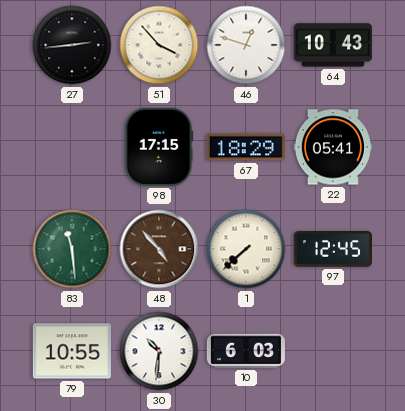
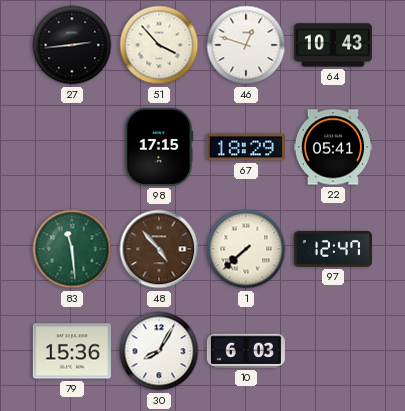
97: 12:45 -> 12:47 (333, 250)
79: 10:55 -> 15:36 (72, 351)
30: 10:31 -> 8:05 (159, 351)
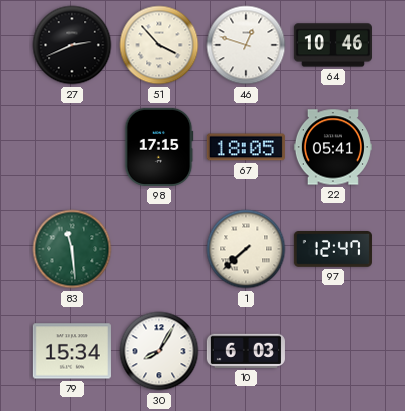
27: 2:44 -> 2:41 (72, 45)
64: 10:43 -> 10:46 (333, 45)
67: 18:29 -> 18:05 (246, 147)
48: 4:53 -> none (159, 249)
79: 15:36 -> 15:34 (72, 351)
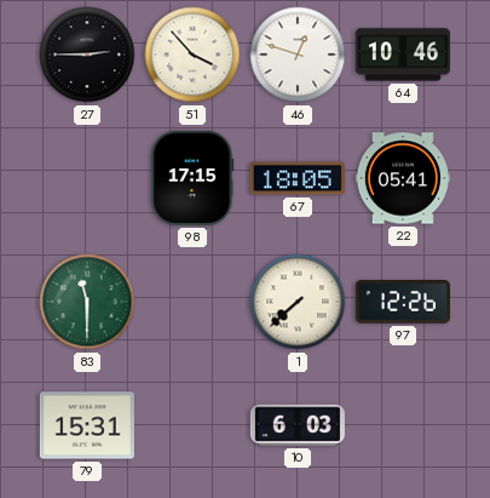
27: 2:41 -> 2:45 (87, 55)
83: 11:29 -> 11:30 (87, 302)
97: 12:47 -> 12:26 (403, 303)
79: 15:34 -> 15:31 (87, 425)
30: 8:05 -> none (159, 351)
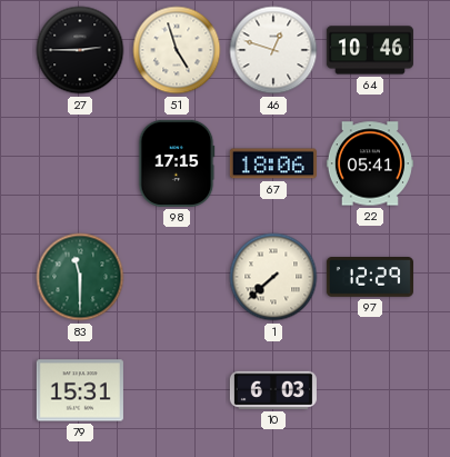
51: 3:53 -> 4:57 (177, 50)
67: 18:05 -> 18:06 (273, 163)
97: 12:26 -> 12:29 (370, 278)
